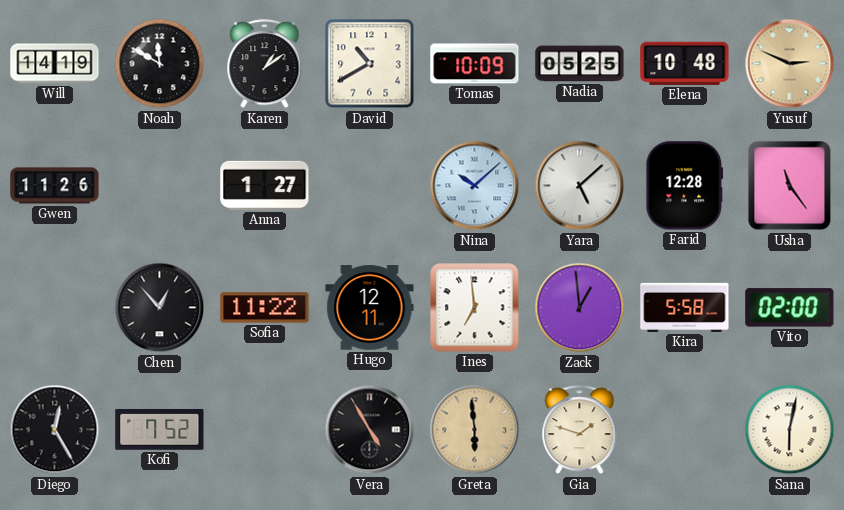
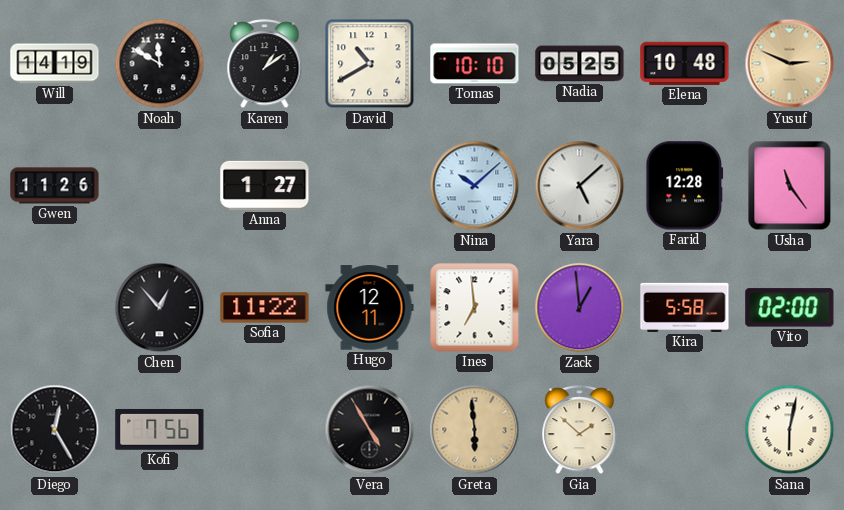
Tomas: 10:09 -> 10:10 (475, 64)
Kofi: 7:52 -> 7:56 (160, 429)
Gia: 1:48 -> 1:52 (580, 430)
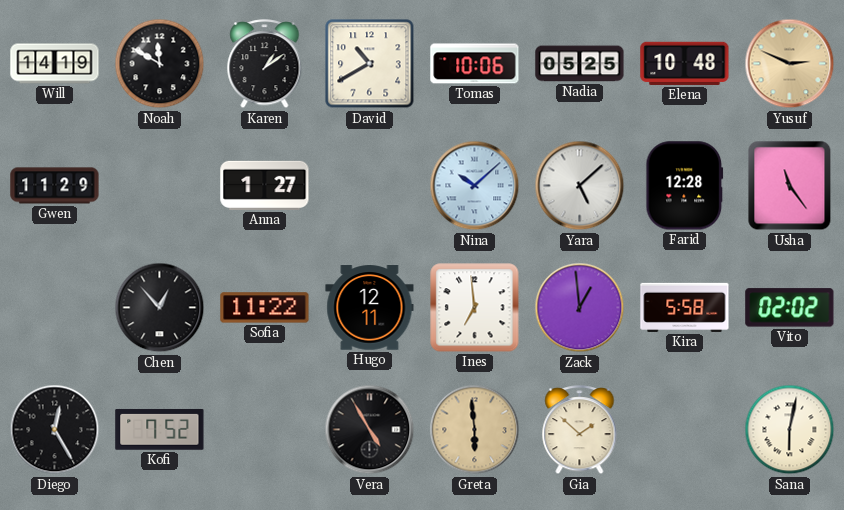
Tomas: 10:10 -> 10:06 (475, 64)
Gwen: 11:26 -> 11:29 (55, 186)
Vito: 02:00 -> 02:02 (790, 308)
Kofi: 7:56 -> 7:52 (160, 429)
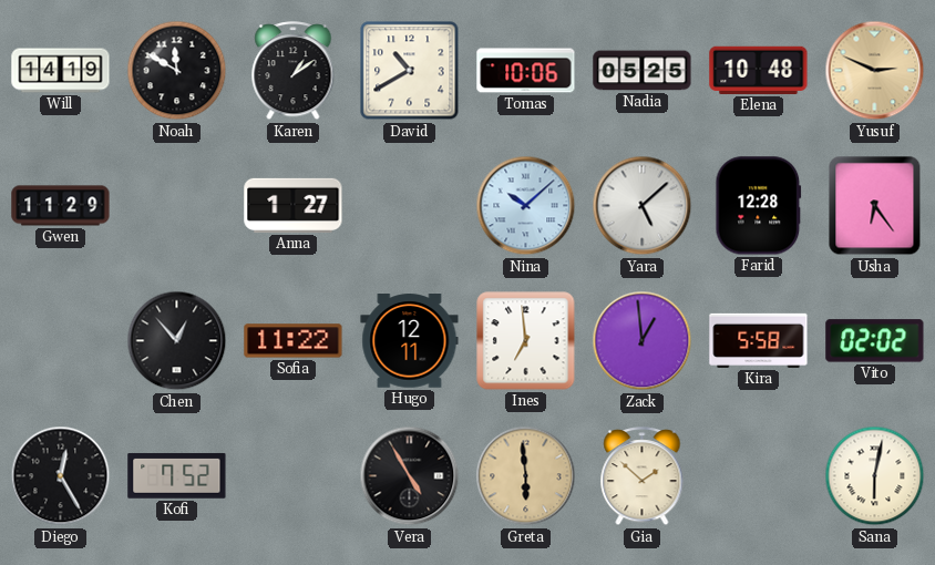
Usha: 11:24 -> 6:24 (875, 206)
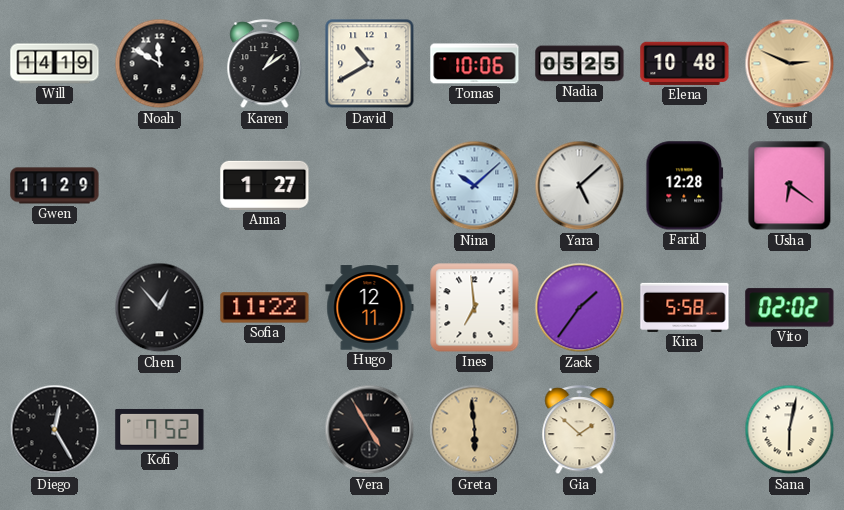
Usha: 6:24 -> 6:21 (790, 186)
Zack: 12:59 -> 1:36 (580, 308)
